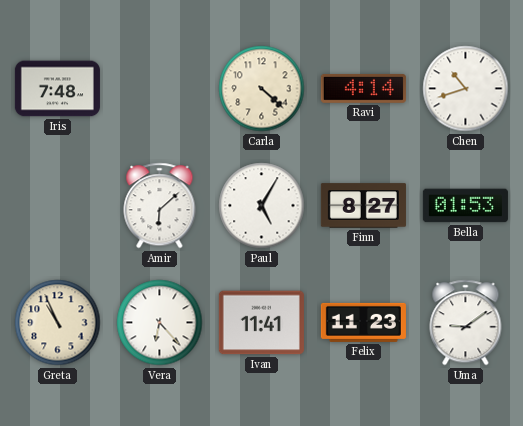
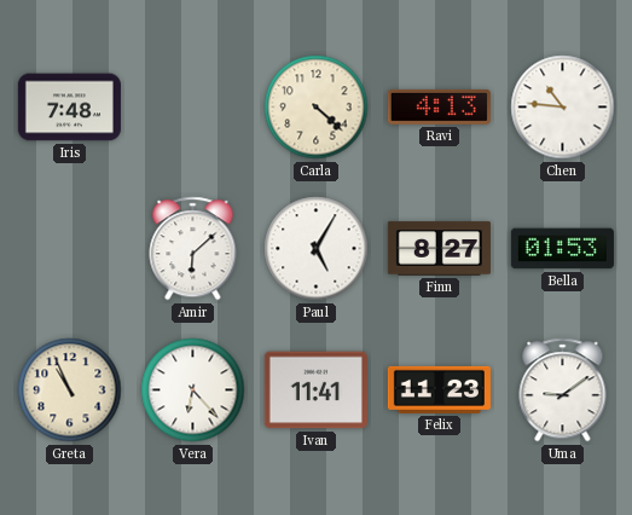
Ravi: 4:14 -> 4:13 (439, 106)
Chen: 10:42 -> 10:46 (563, 108)
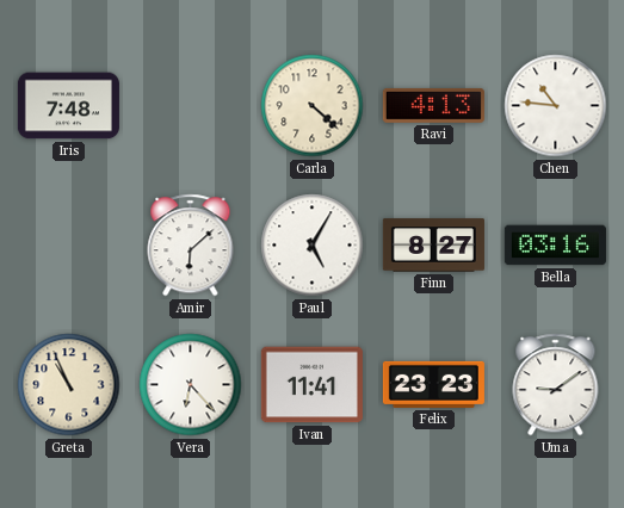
Bella: 01:53 -> 03:16 (555, 246)
Felix: 11:23 -> 23:23 (433, 384)
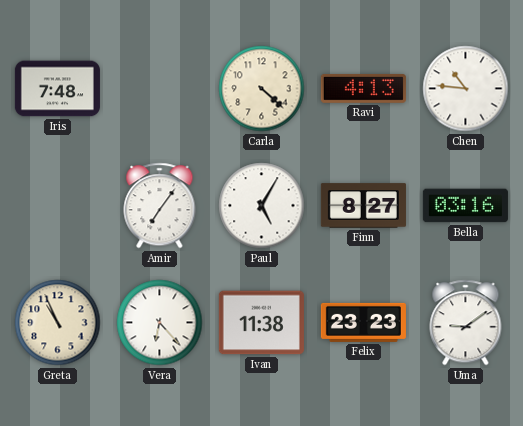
Amir: 6:08 -> 7:06 (160, 206)
Ivan: 11:41 -> 11:38 (261, 323)
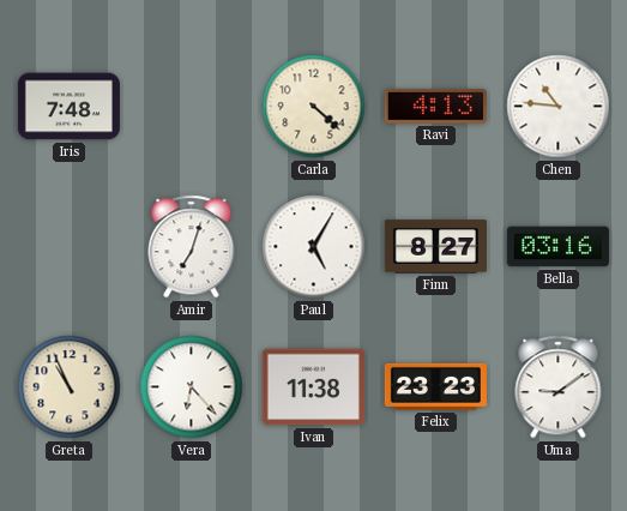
Amir: 7:06 -> 7:03 (192, 247)
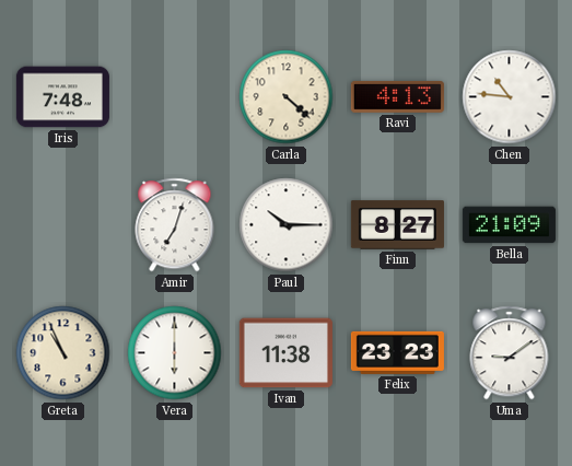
Paul: 5:05 -> 10:15 (287, 225)
Bella: 03:16 -> 21:09 (509, 225)
Vera: 6:23 -> 6:00 (175, 353)
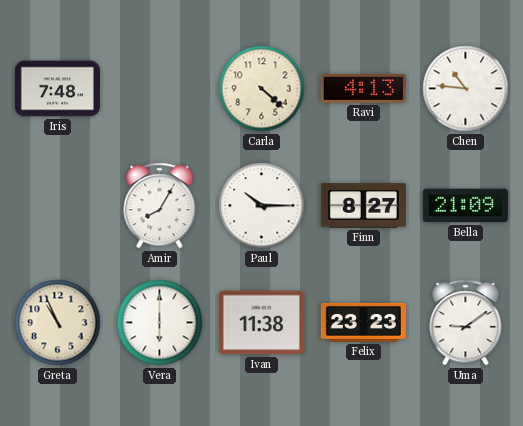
Amir: 7:03 -> 8:05 (160, 206)
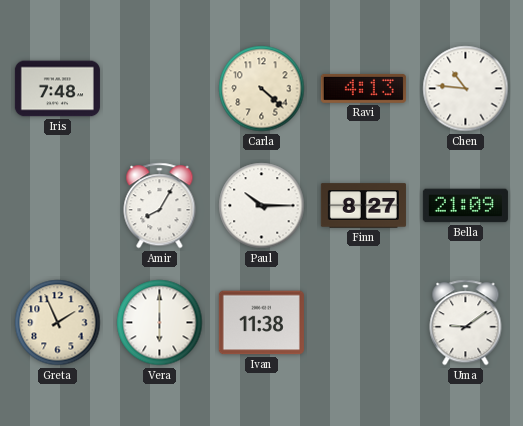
Greta: 10:56 -> 1:56 (58, 323)
Felix: 23:23 -> none (363, 322)
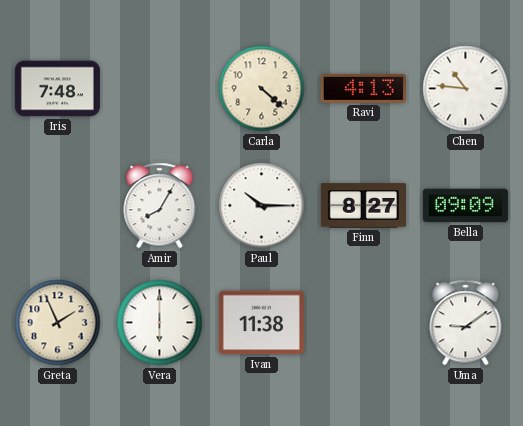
Bella: 21:09 -> 09:09 (465, 206)
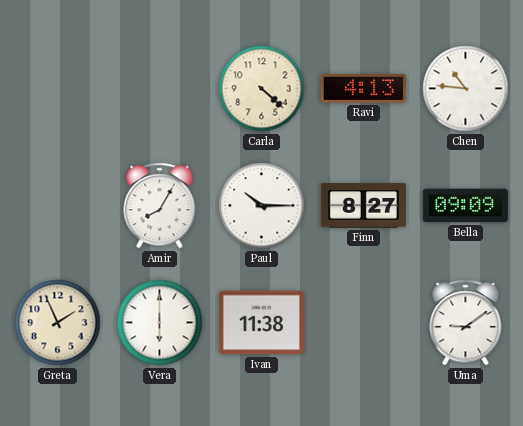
Iris: 7:48 -> none (57, 89)
